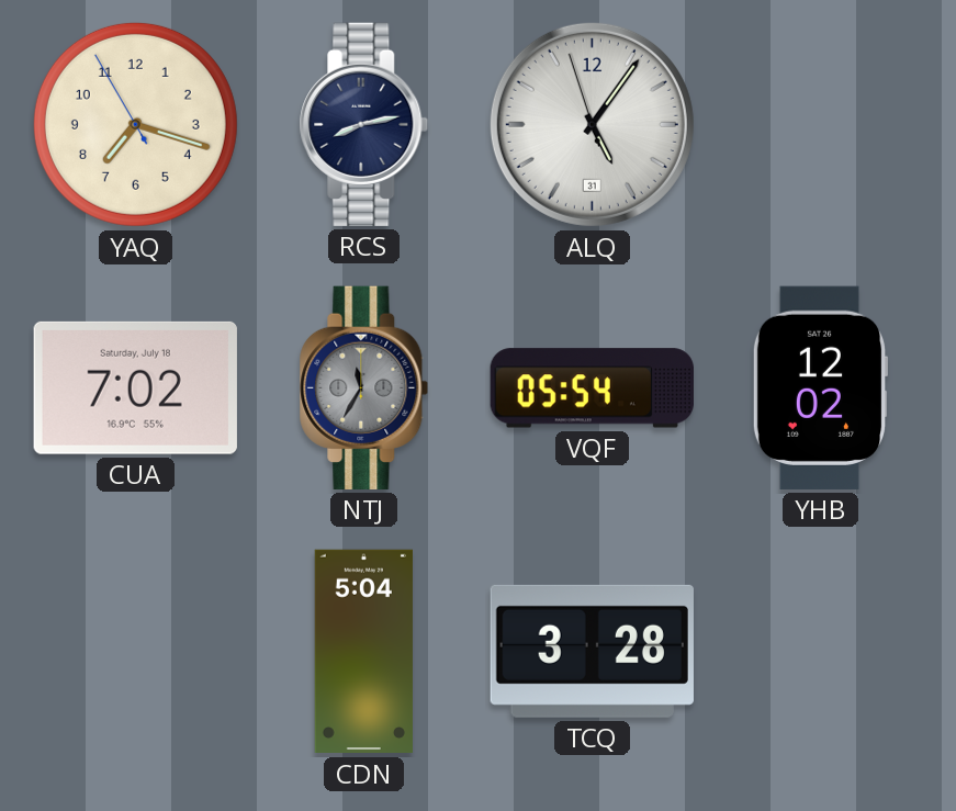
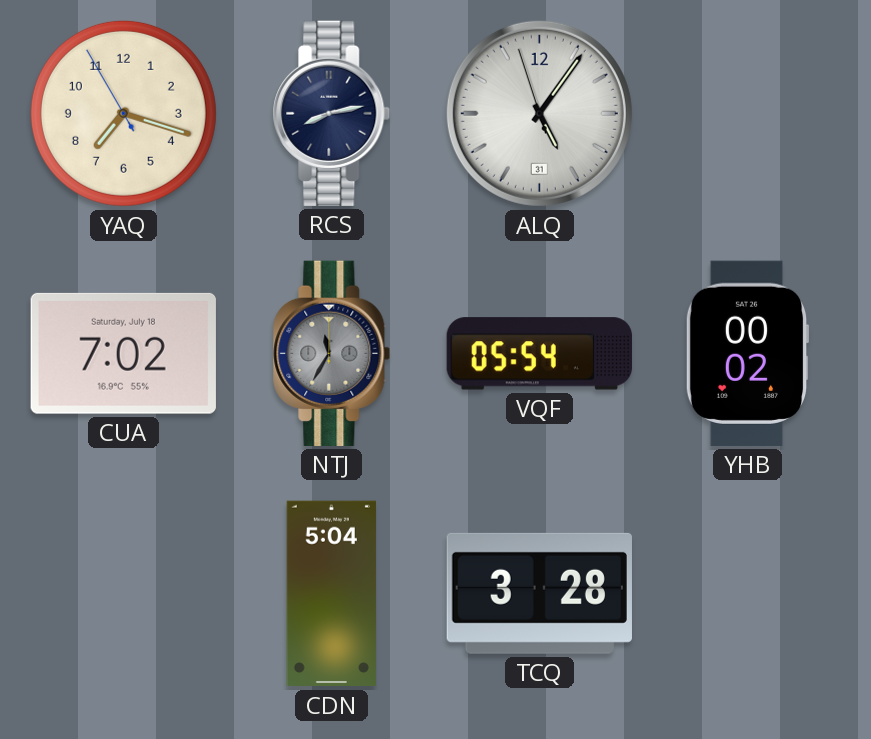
YHB: 12:02 -> 00:02 (747, 353)
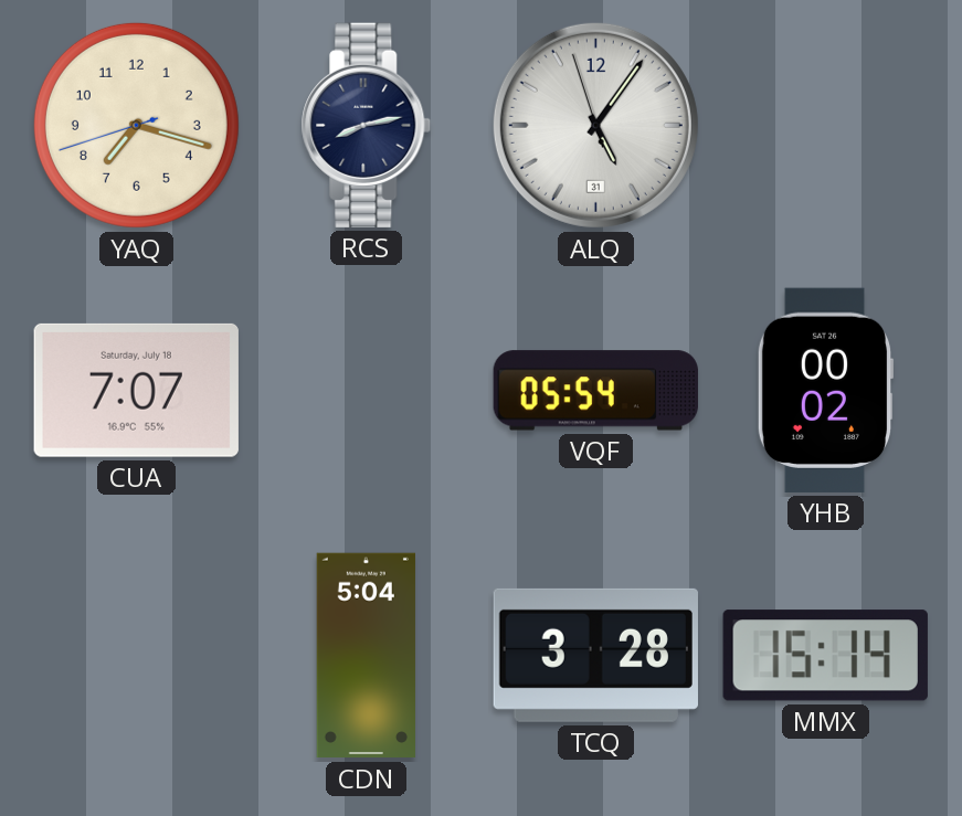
YAQ: 7:17:55 -> 7:17:42 (136, 125)
CUA: 7:02 -> 7:07 (136, 390)
NTJ: 11:35 -> none (332, 353)
MMX: none -> 15:14 (825, 656)
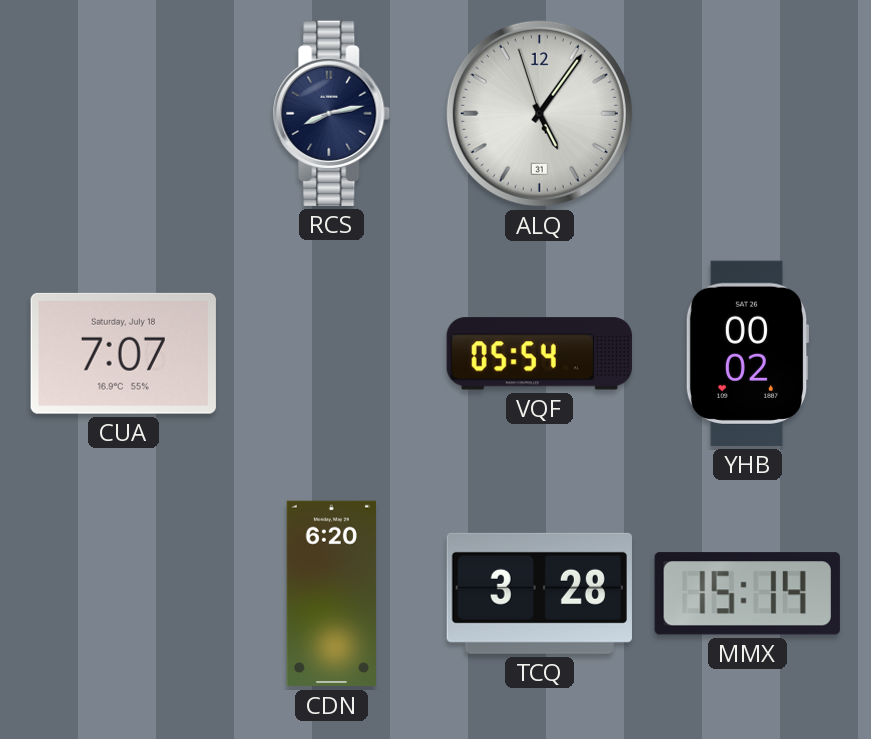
YAQ: 7:17 -> none (136, 125)
CDN: 5:04 -> 6:20 (331, 594)
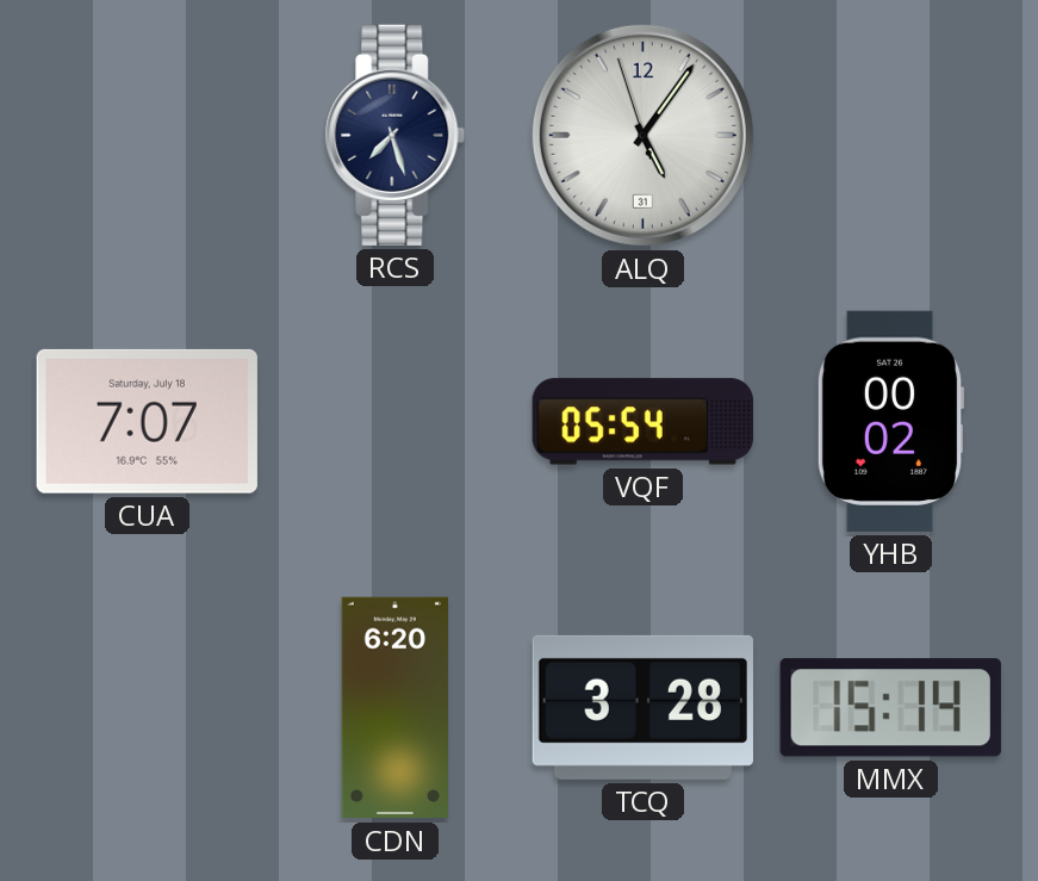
RCS: 8:13 -> 7:27 (396, 135)
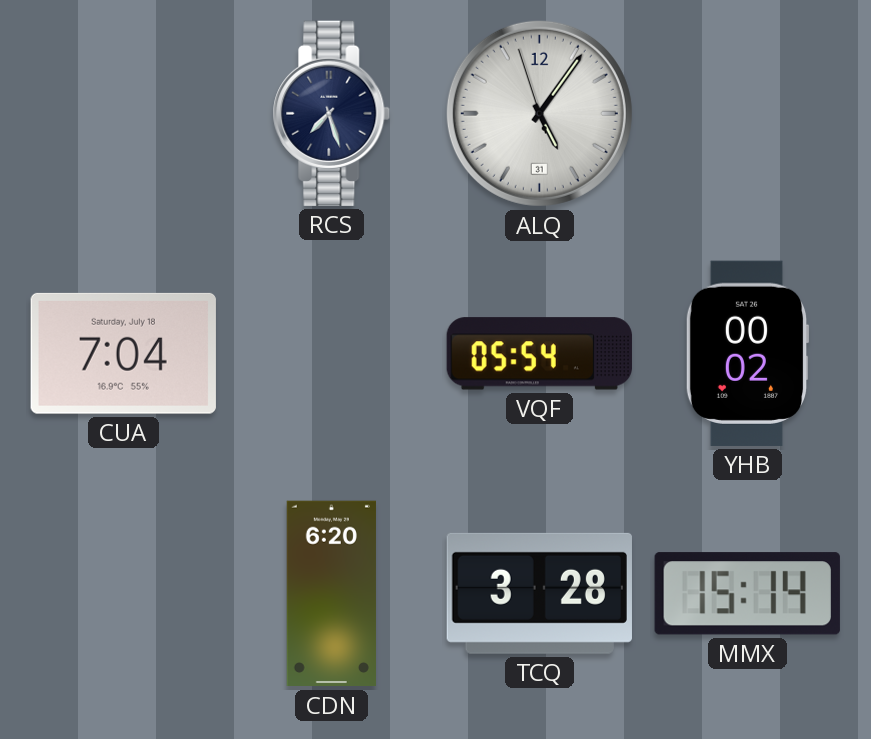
CUA: 7:07 -> 7:04 (123, 353)
